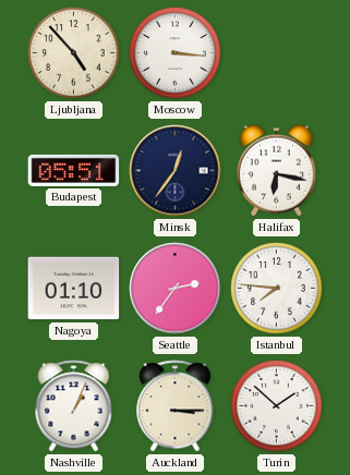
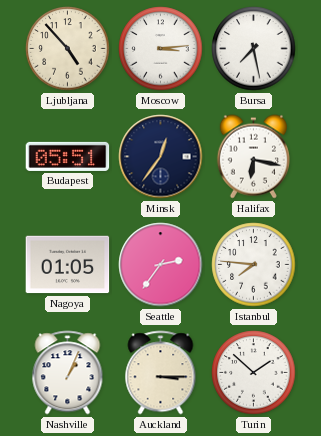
Moscow: 3:16 -> 3:14 (161, 49)
Bursa: none -> 7:28 (254, 49)
Nagoya: 01:10 -> 01:05 (68, 265)
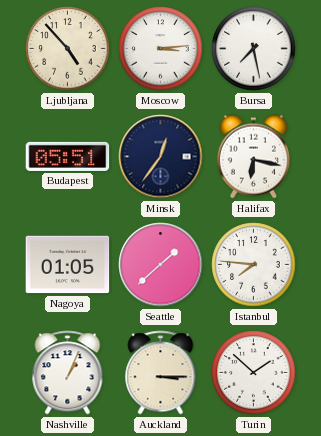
Seattle: 2:36 -> 1:38 (161, 265)
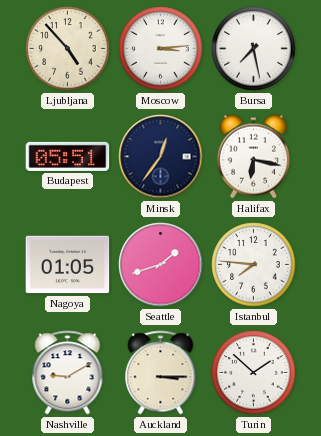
Seattle: 1:38 -> 1:42 (161, 265)
Nashville: 1:04 -> 9:10 (68, 373)
